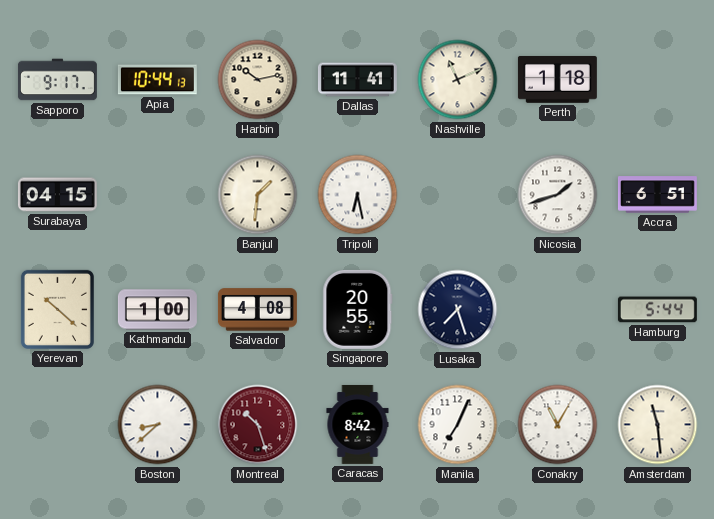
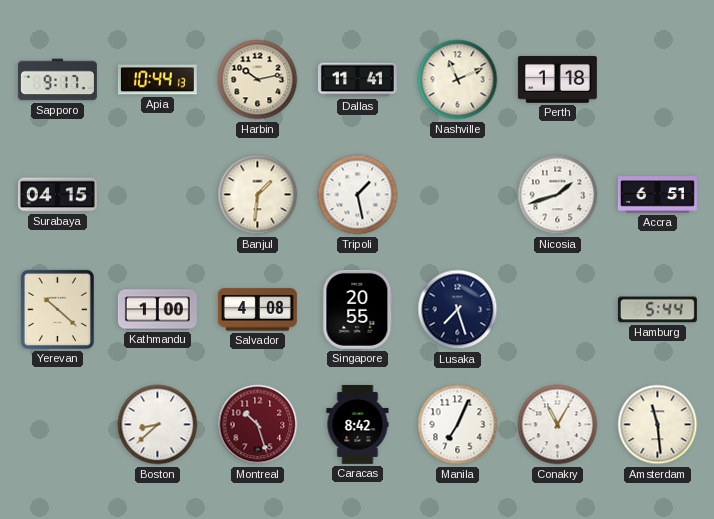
Tripoli: 6:28 -> 1:28 (358, 195)
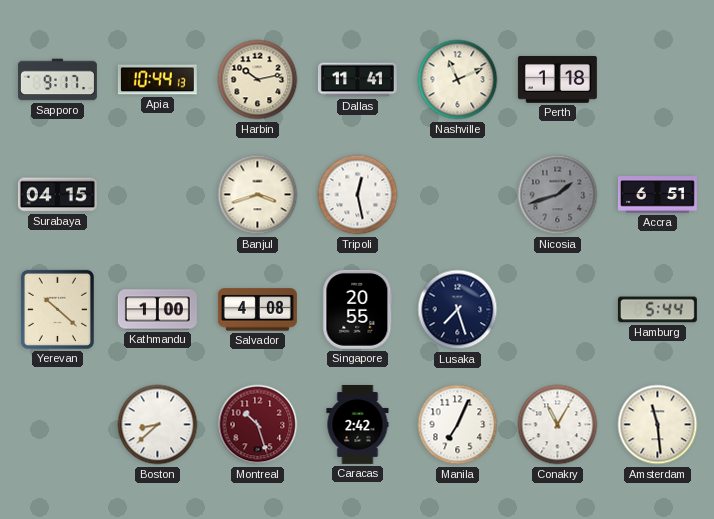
Banjul: 1:31 -> 3:42 (258, 195)
Tripoli: 1:28 -> 12:28 (358, 195)
Nicosia dial: white -> grey (558, 195)
Caracas: 8:42 -> 2:42 (358, 424)
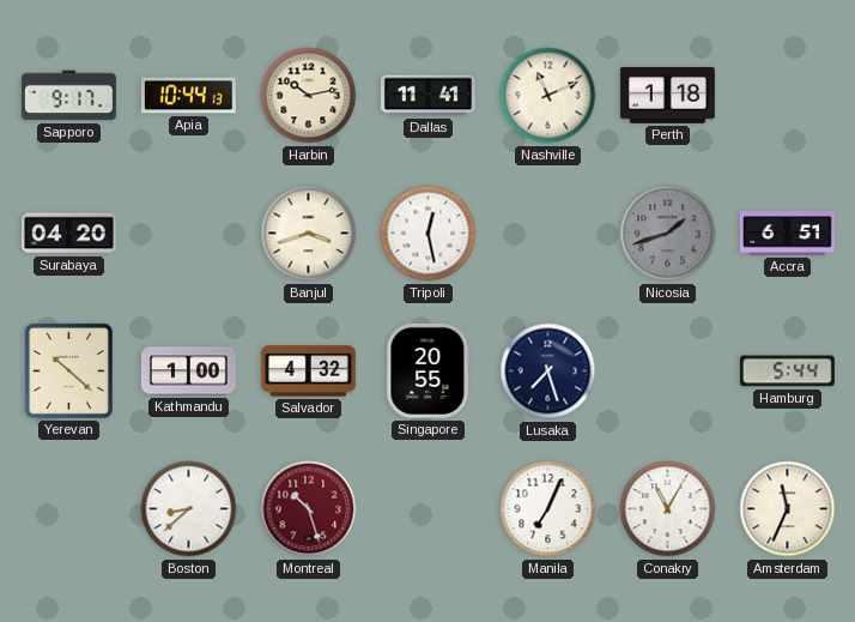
Surabaya: 04:15 -> 04:20 (68, 234)
Salvador: 4:08 -> 4:32 (308, 372)
Caracas: 2:42 -> none (358, 424)
Amsterdam: 11:29 -> 11:34 (788, 509)
